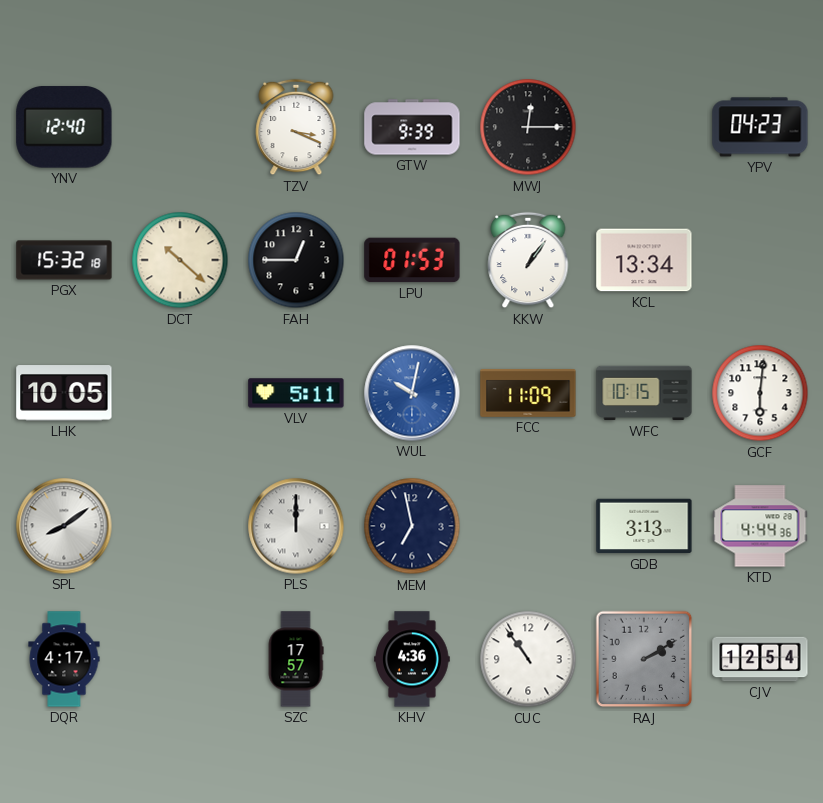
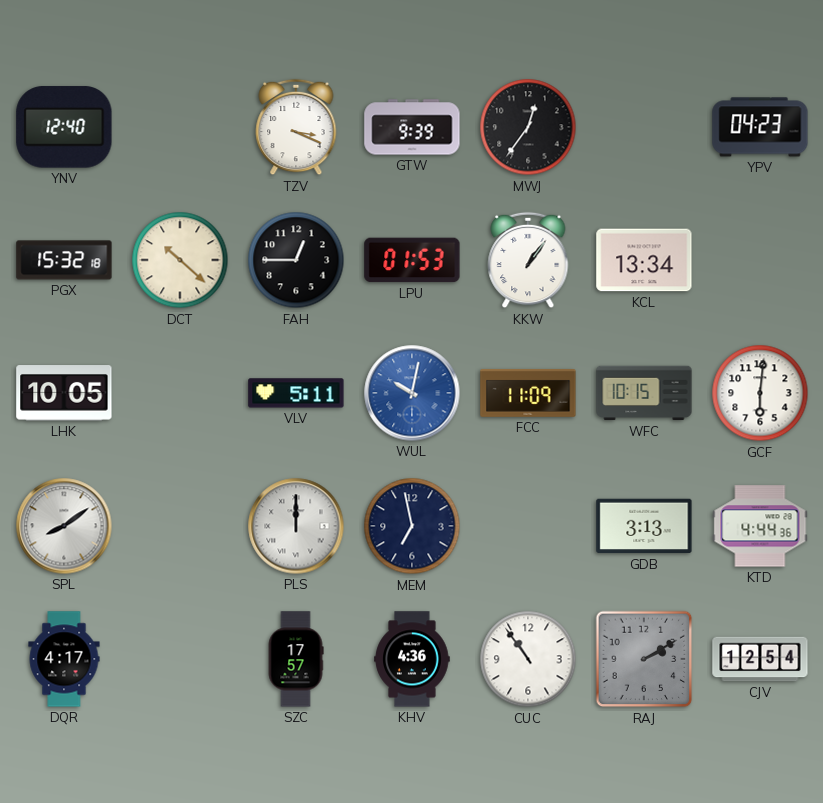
MWJ: 12:15 -> 12:36 (528, 127)
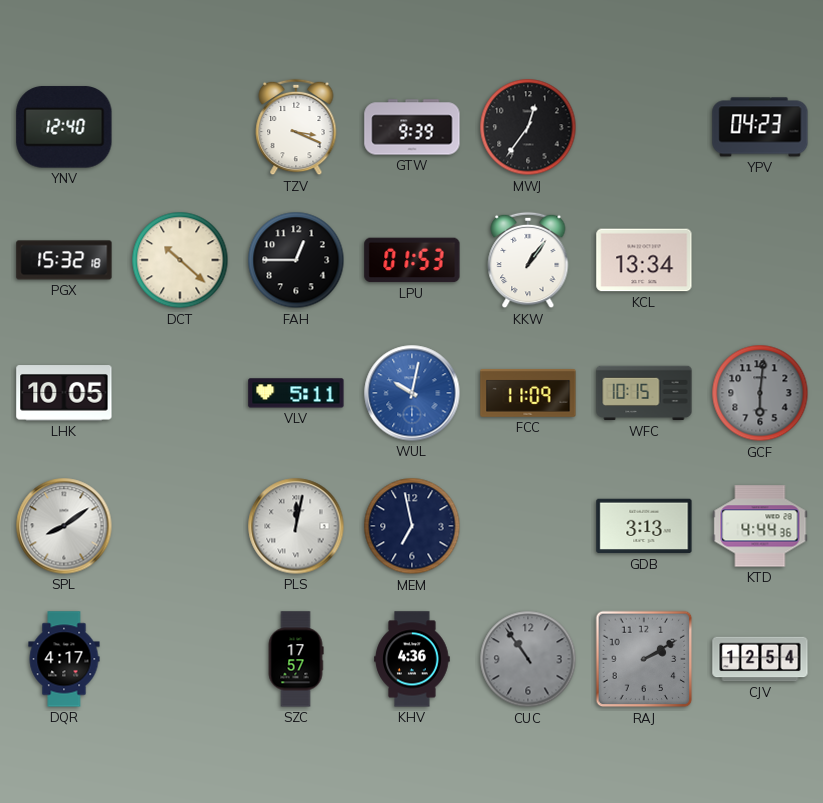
GCF dial: white -> grey (760, 393)
PLS: 12:00 -> 12:02 (296, 526)
CUC dial: white -> grey (528, 659)
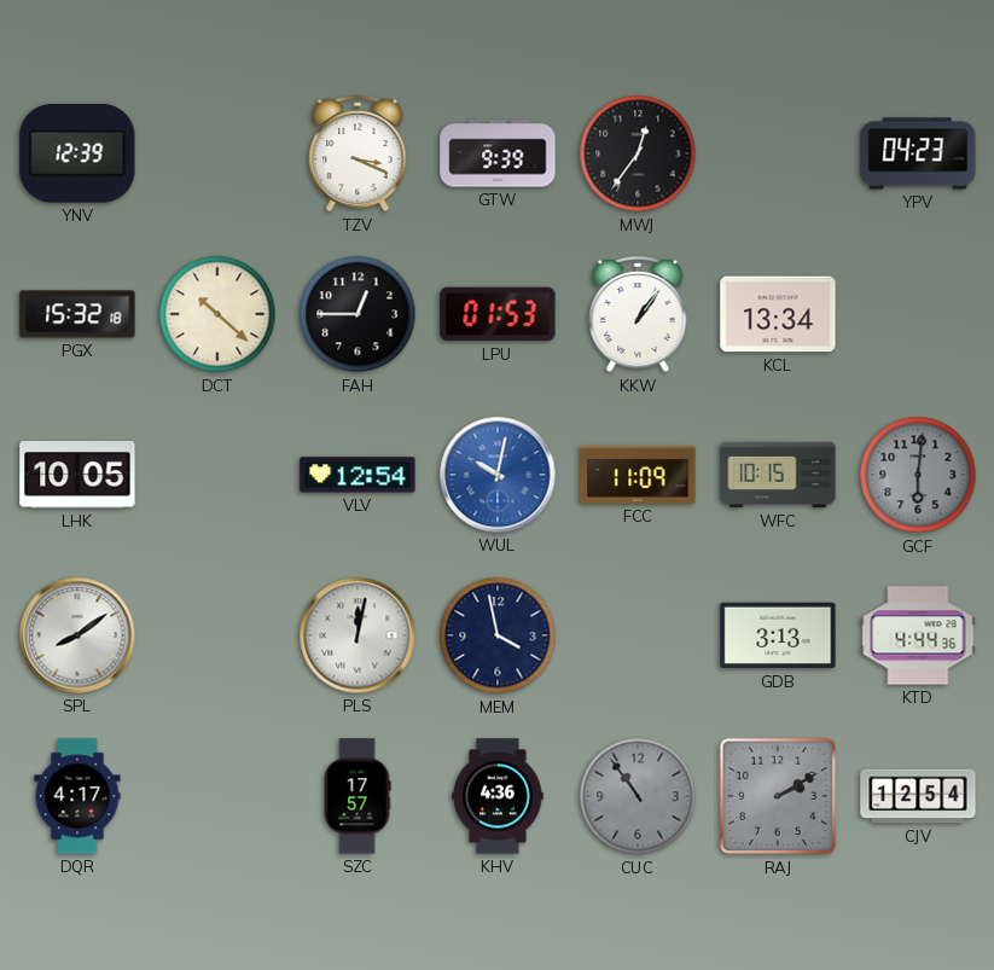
YNV: 12:40 -> 12:39 (77, 153)
VLV: 5:11 -> 12:54 (358, 475)
MEM: 6:58 -> 3:58 (498, 635)
